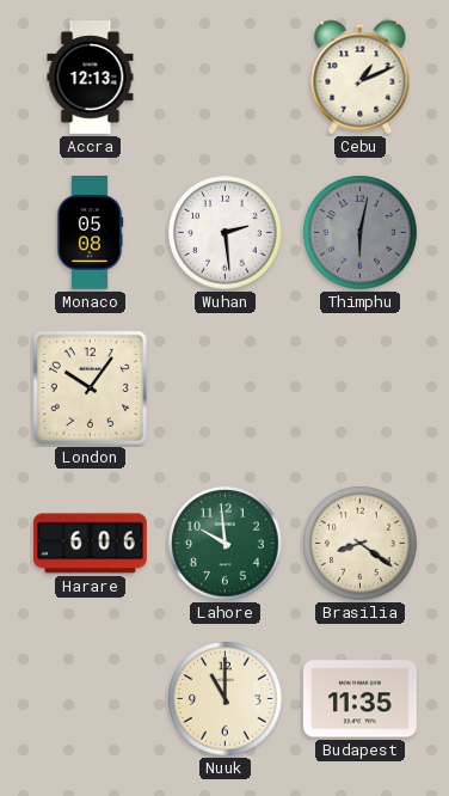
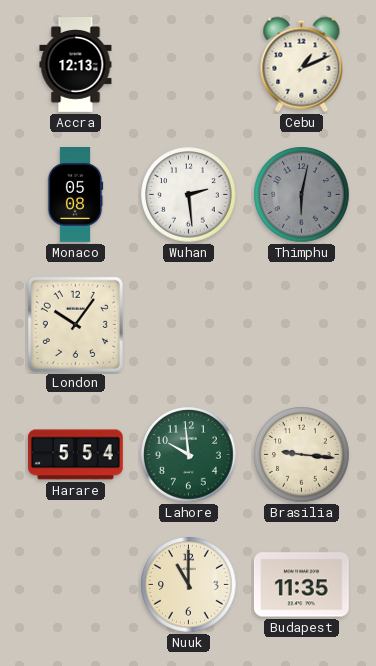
Harare: 6:06 -> 5:54 (75, 455)
Brasilia: 8:21 -> 9:16 (302, 455)
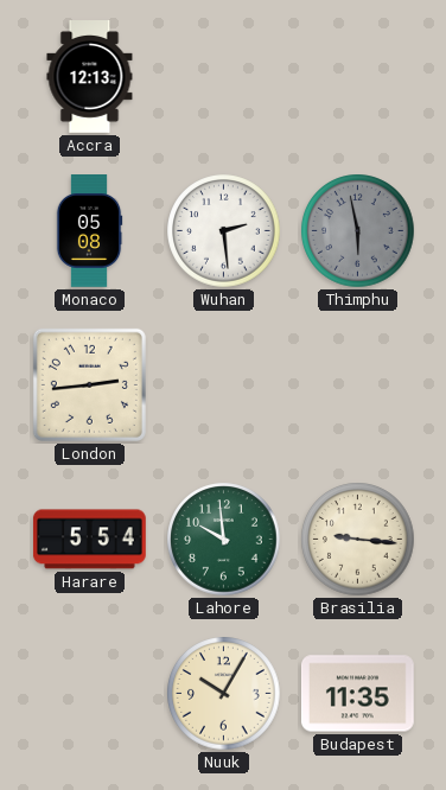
Cebu: 1:11 -> none (302, 65)
Thimphu: 6:02 -> 5:58 (358, 231)
London: 10:06 -> 2:44 (89, 384)
Nuuk: 11:00 -> 10:05 (224, 694)
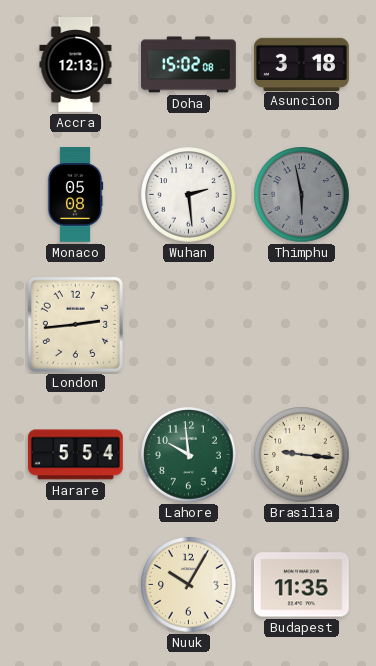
Doha: none -> 15:02 (189, 65)
Asuncion: none -> 3:18 (302, 64)
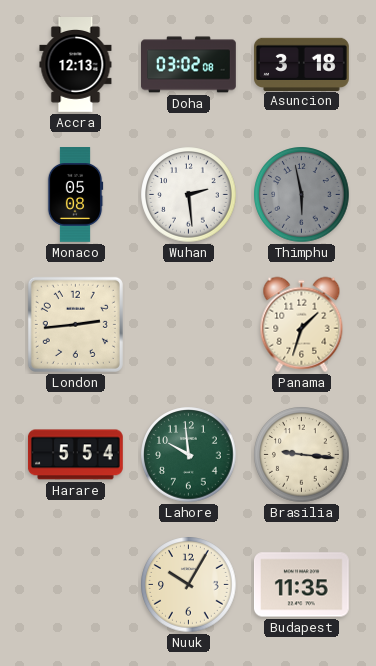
Doha: 15:02 -> 03:02 (189, 65)
Panama: none -> 1:33 (302, 325)
